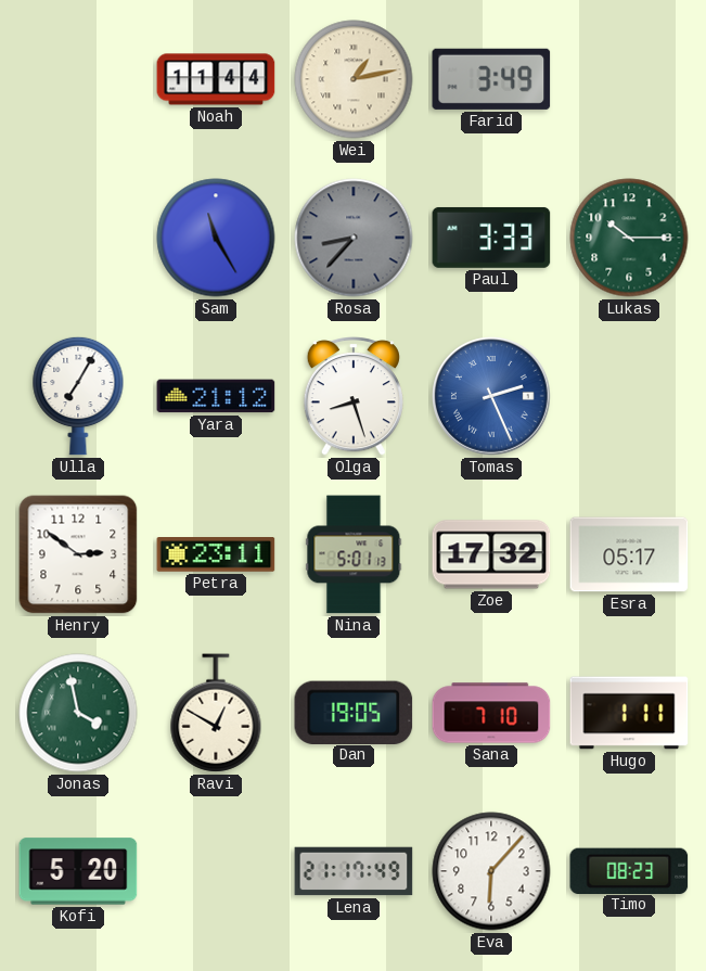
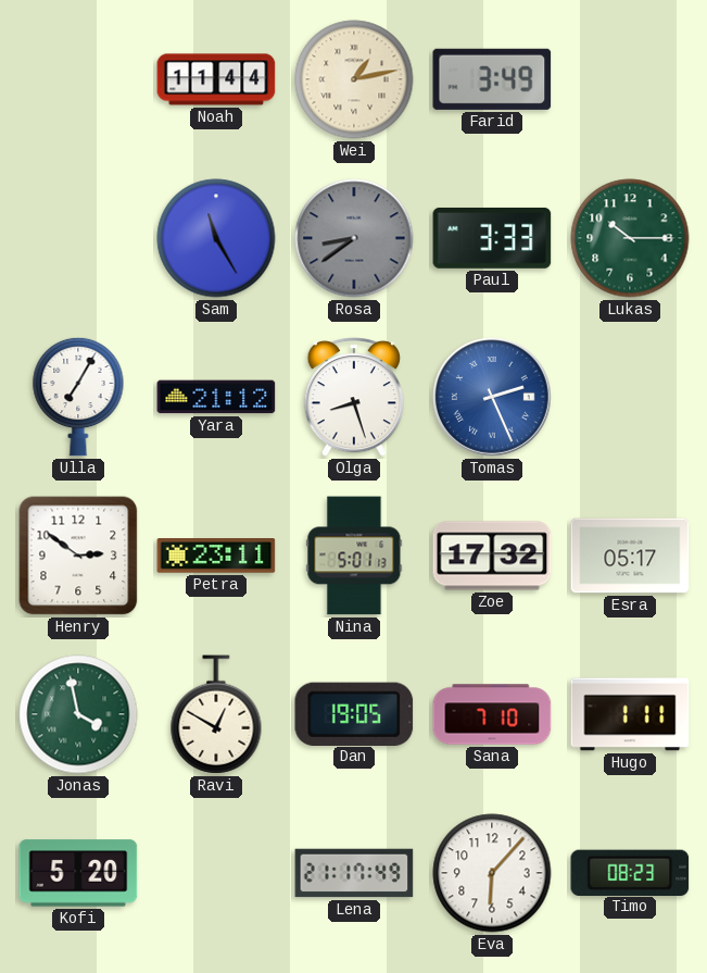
Rosa: 8:37 -> 8:39 (354, 238)
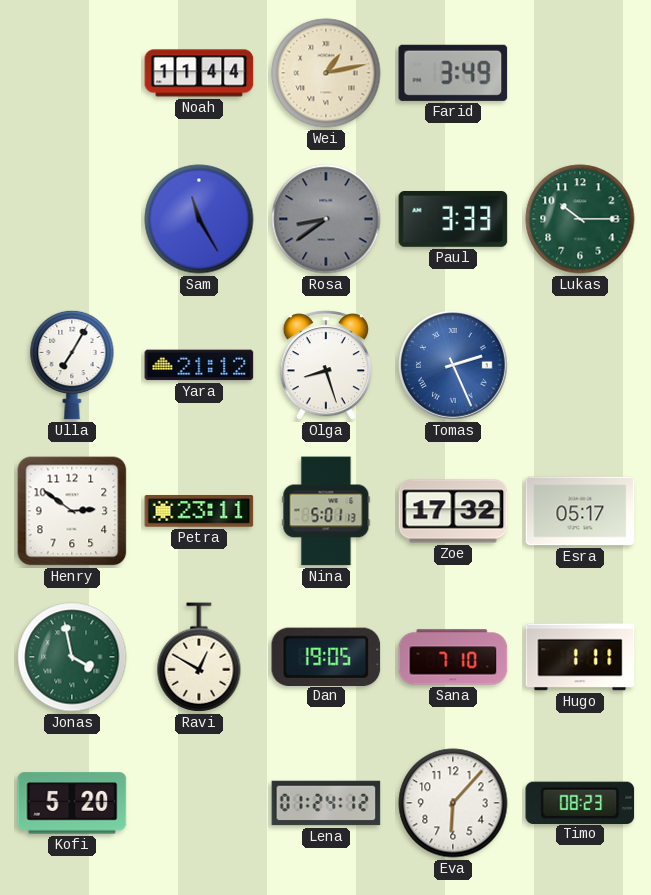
Lena: 21:17 -> 01:24 (326, 803)
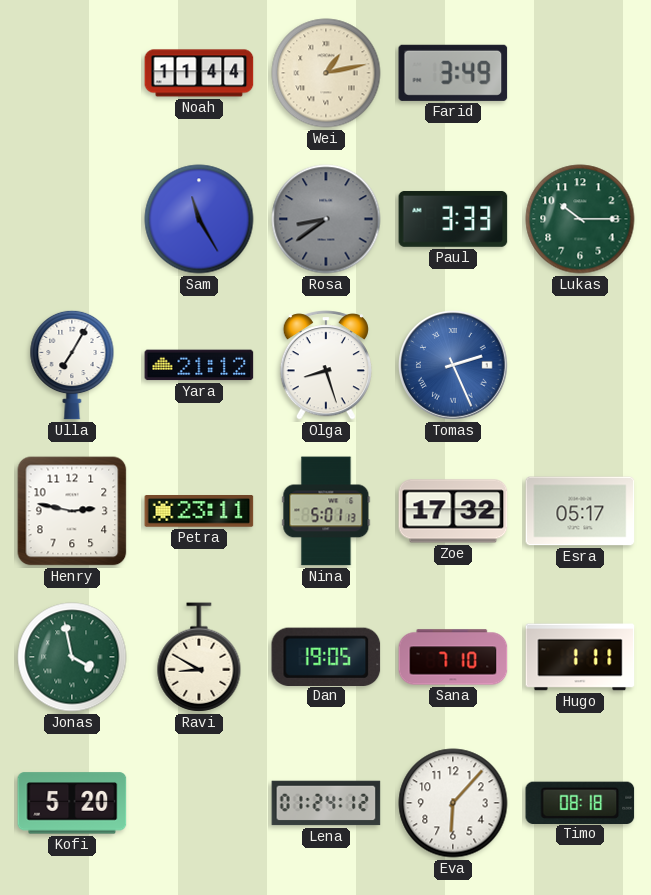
Henry: 2:51 -> 2:47 (72, 511)
Ravi: 12:50 -> 8:50 (199, 657)
Timo: 08:23 -> 08:18 (580, 802)
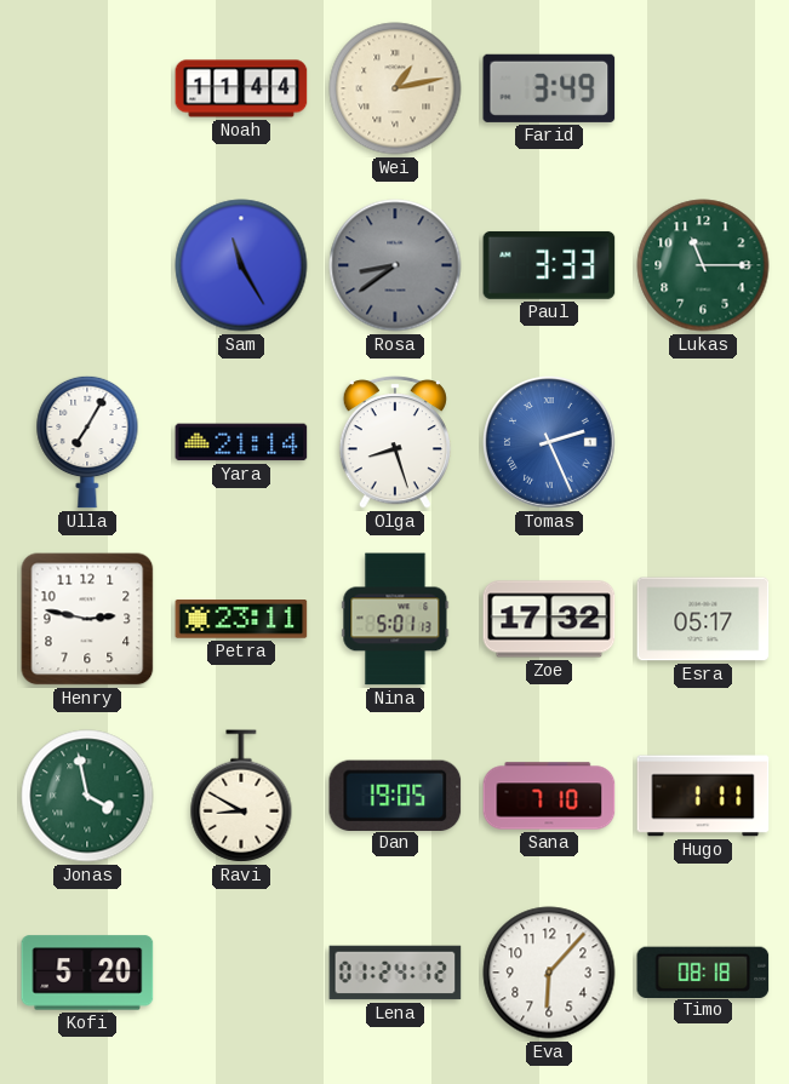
Lukas: 10:15 -> 11:15 (703, 265)
Yara: 21:12 -> 21:14 (241, 442)
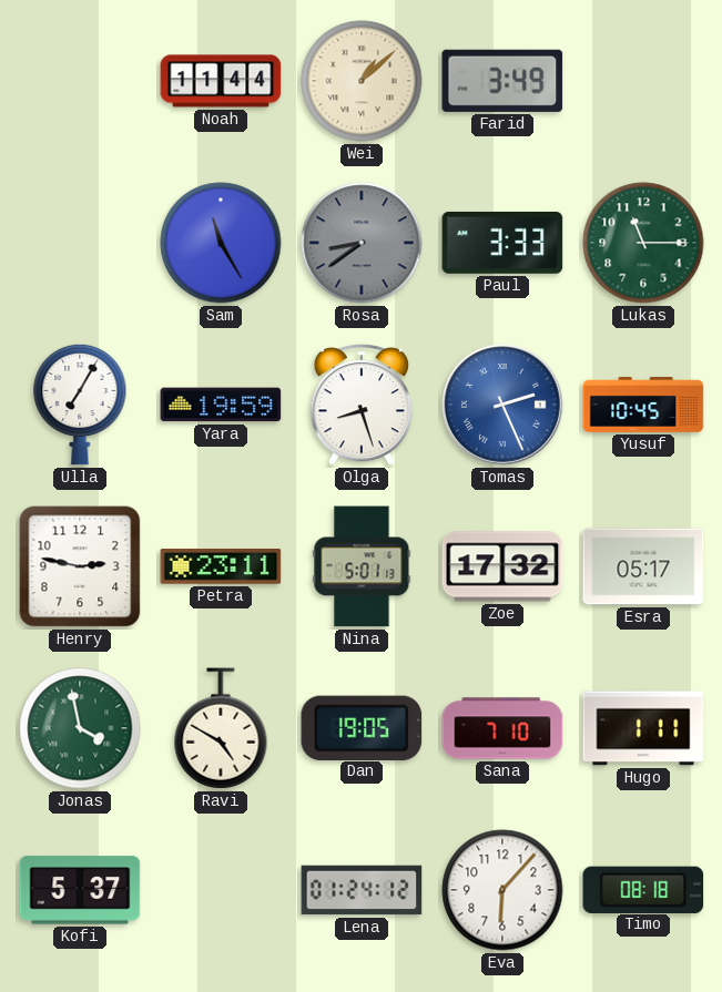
Wei: 1:13 -> 1:08 (362, 81)
Yara: 21:14 -> 19:59 (221, 405)
Yusuf: none -> 10:45 (643, 406)
Ravi: 8:50 -> 4:50 (221, 728)
Kofi: 5:20 -> 5:37 (80, 890)
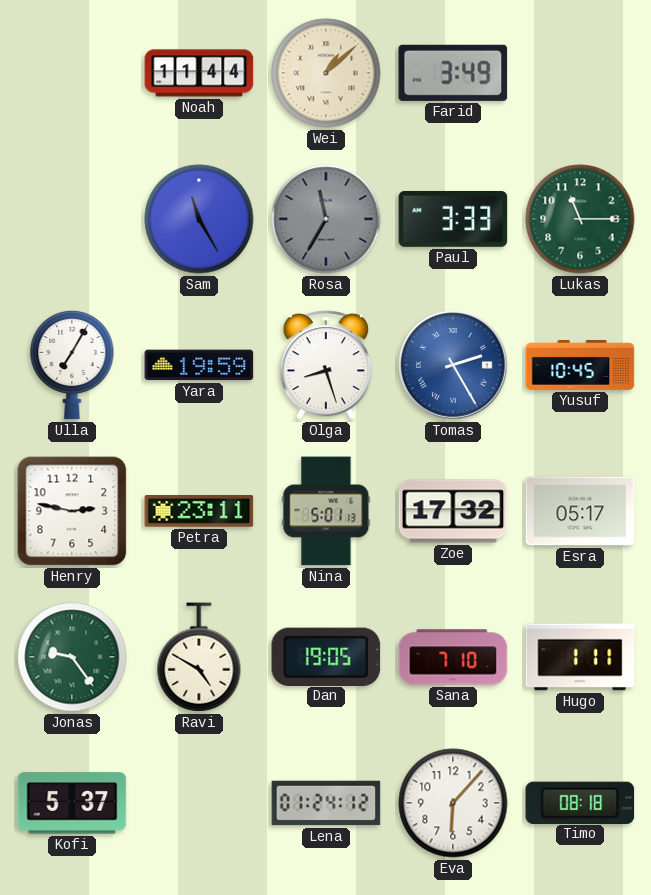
Rosa: 8:39 -> 11:35 (326, 219)
Tomas: 2:26 -> 2:25 (454, 366)
Jonas: 3:58 -> 9:24 (72, 657)
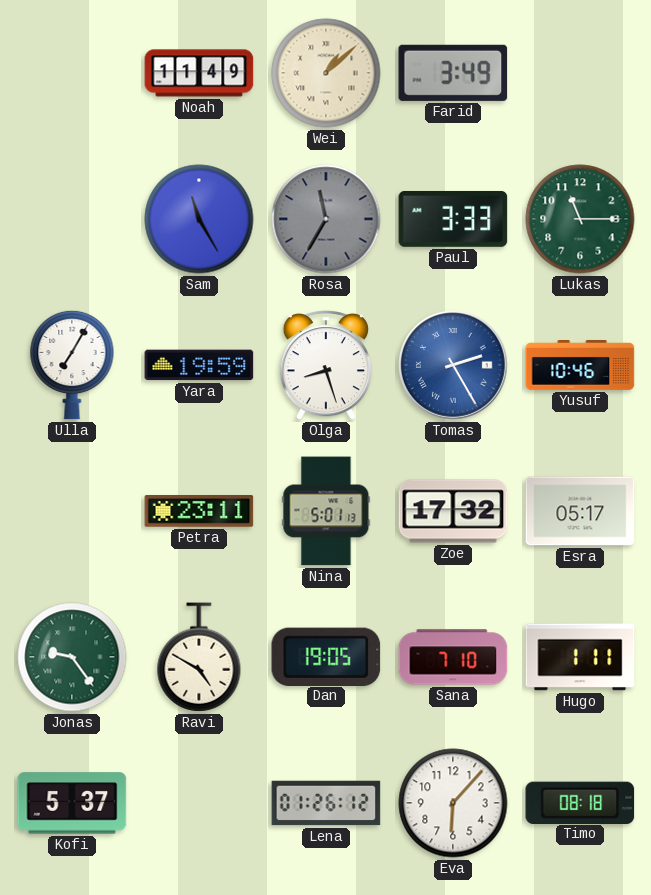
Noah: 11:44 -> 11:49 (199, 73)
Yusuf: 10:45 -> 10:46 (580, 366)
Henry: 2:47 -> none (72, 511)
Lena: 01:24 -> 01:26 (326, 803)
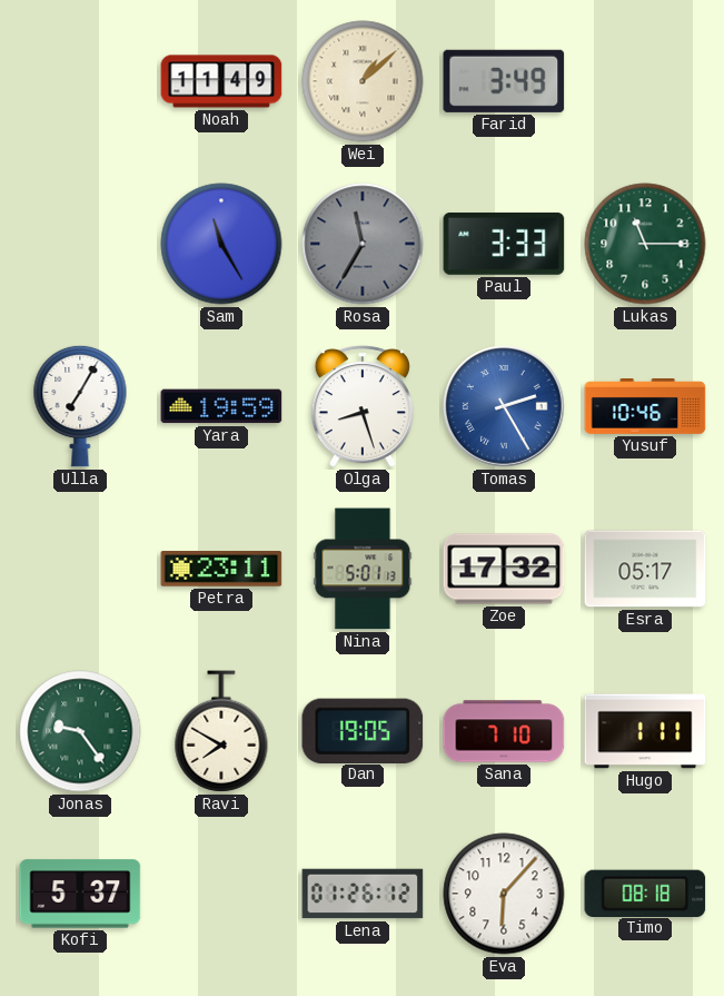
Ravi: 4:50 -> 7:50 (221, 731)
